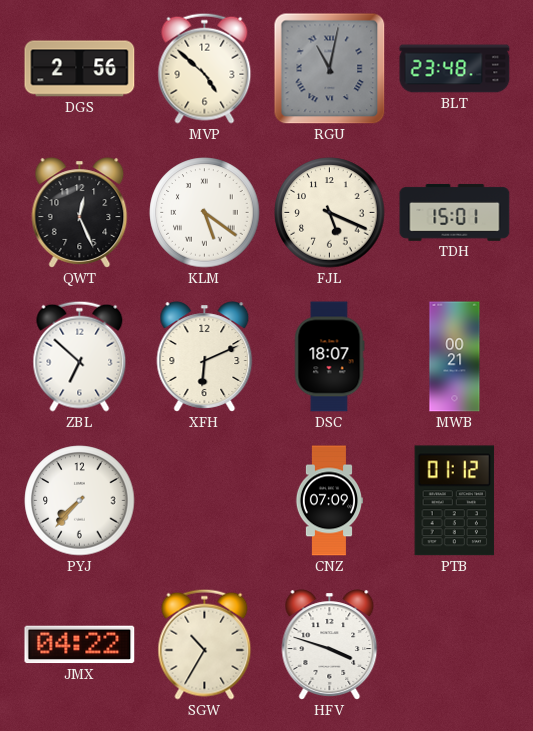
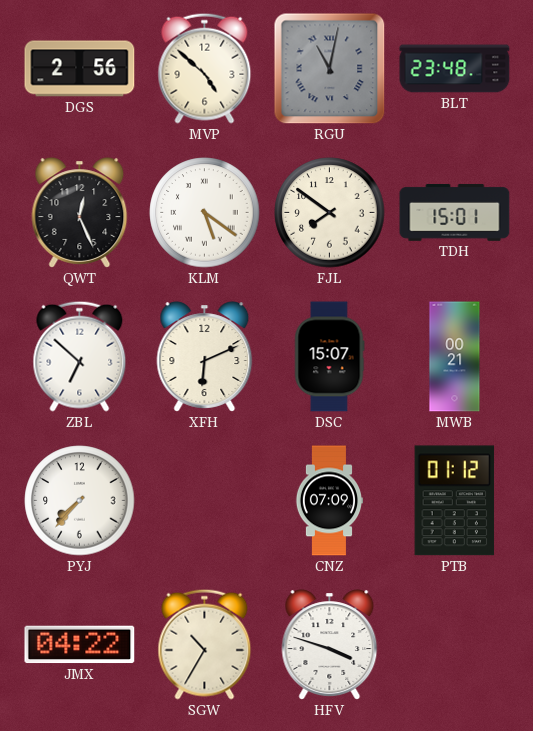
FJL: 5:19 -> 7:51 (330, 213)
DSC: 18:07 -> 15:07 (329, 357)
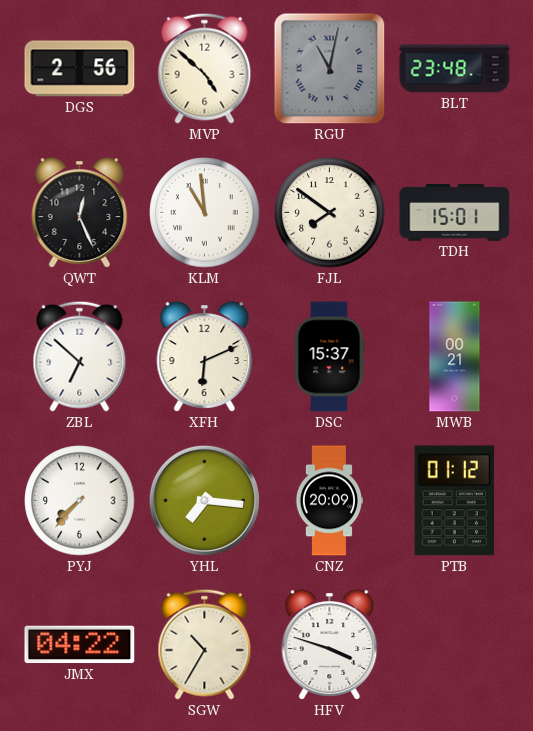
KLM: 5:21 -> 10:59 (205, 213)
DSC: 15:07 -> 15:37 (329, 357)
YHL: none -> 7:16 (204, 500)
CNZ: 07:09 -> 20:09 (328, 501)
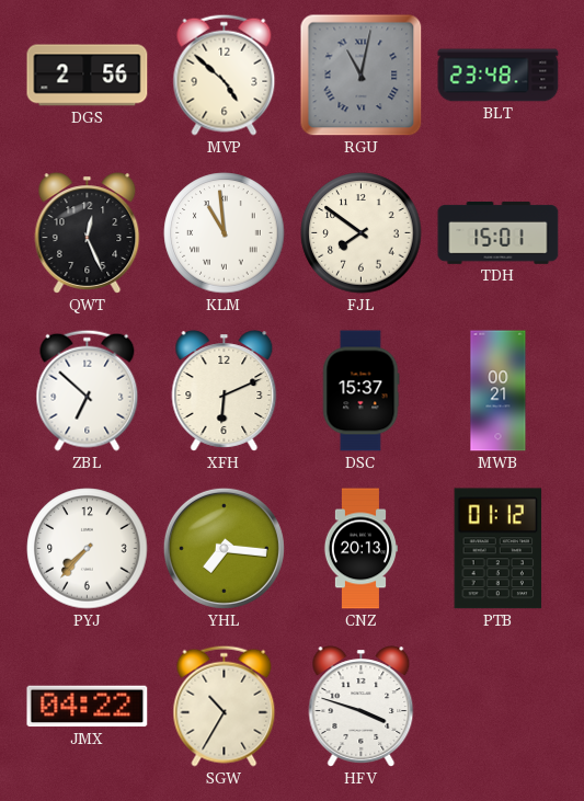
CNZ: 20:09 -> 20:13 (359, 549)
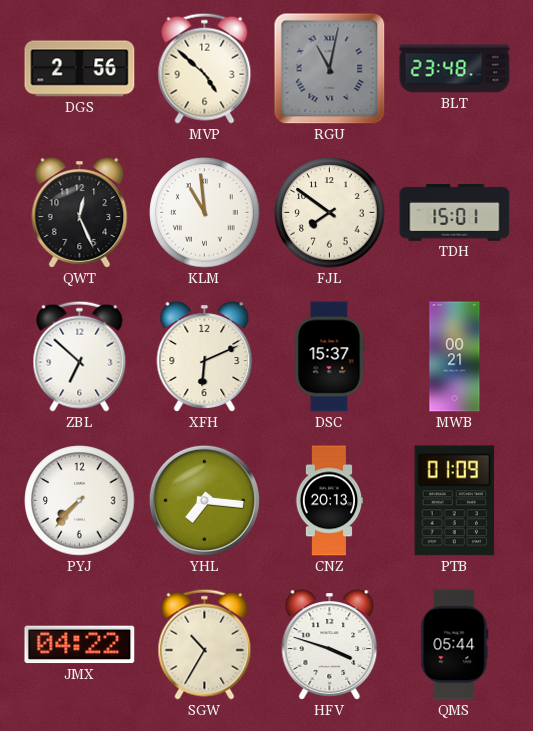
PTB: 01:12 -> 01:09 (455, 501)
QMS: none -> 05:44 (455, 645)
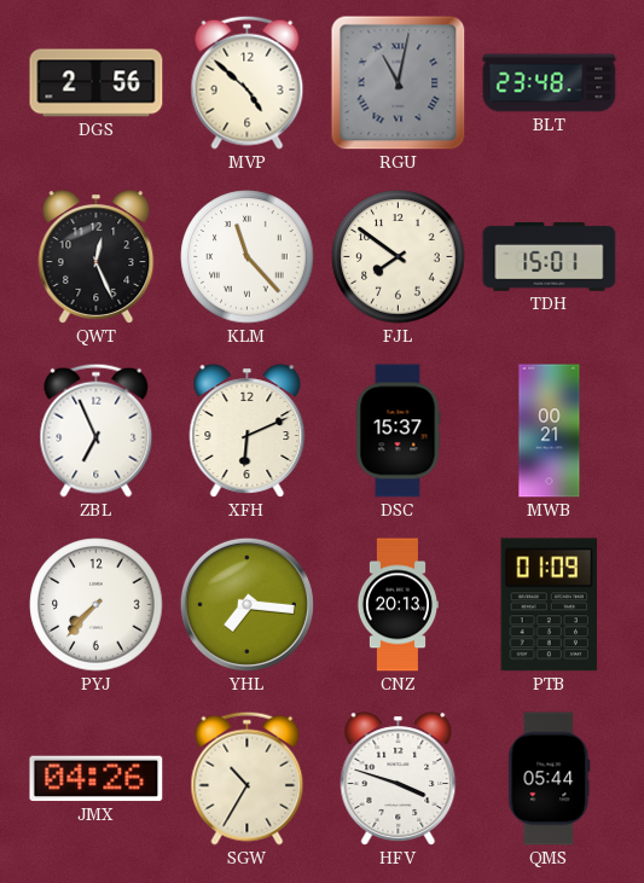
KLM: 10:59 -> 11:23 (248, 257)
ZBL: 6:52 -> 6:56 (97, 430)
JMX: 04:22 -> 04:26 (97, 779)
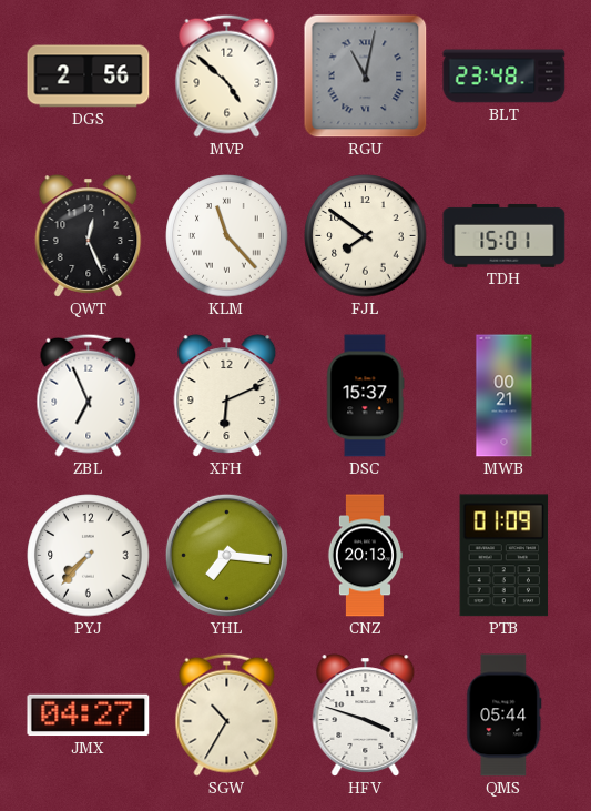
JMX: 04:26 -> 04:27 (89, 716)
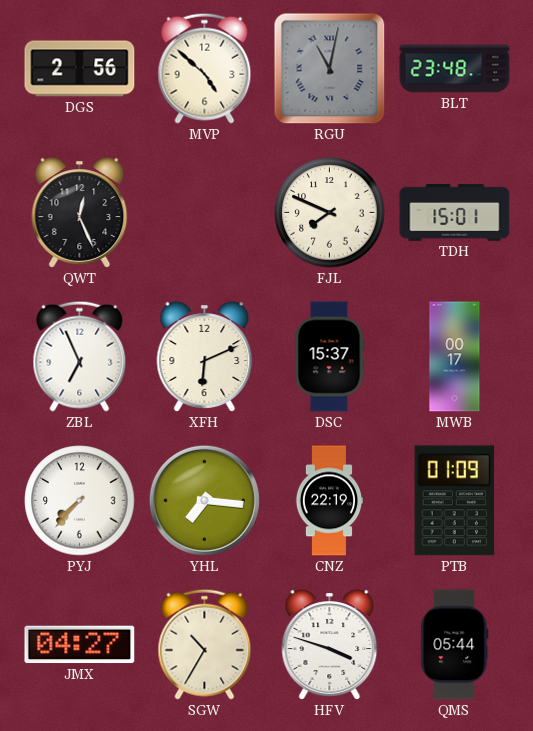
KLM: 11:23 -> none (227, 236)
FJL: 7:51 -> 7:49 (330, 213)
MWB: 00:21 -> 00:17 (455, 357)
CNZ: 20:13 -> 22:19 (328, 501)
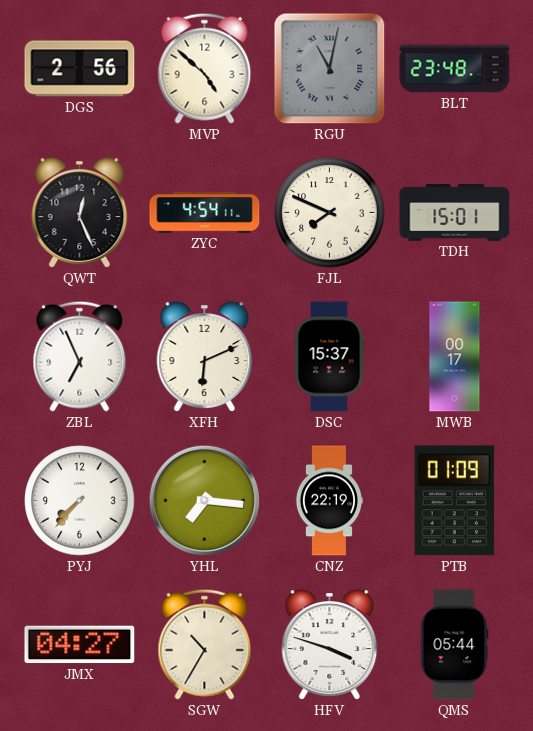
ZYC: none -> 4:54 (205, 213)
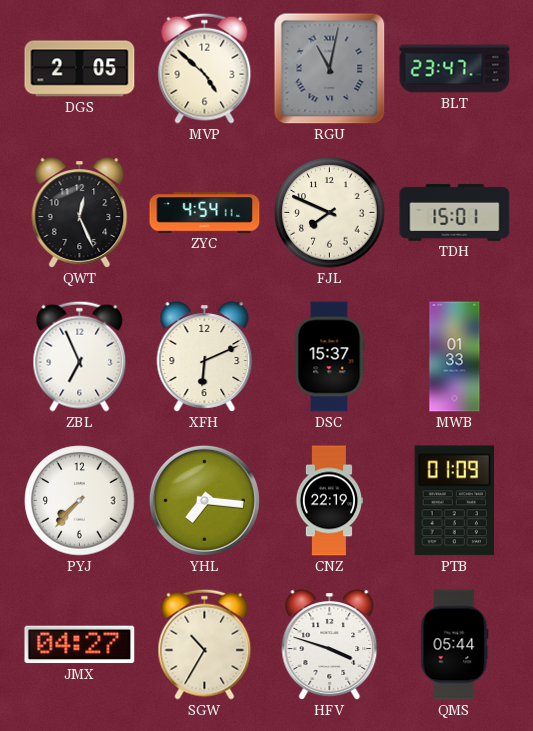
DGS: 2:56 -> 2:05 (80, 69)
BLT: 23:48 -> 23:47 (455, 69)
MWB: 00:17 -> 01:33 (455, 357)
